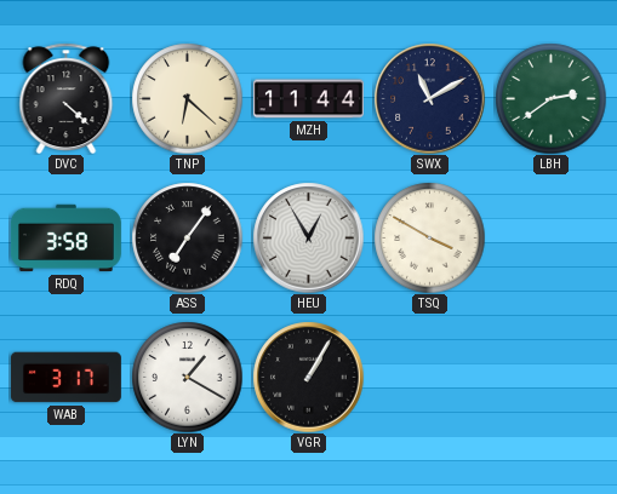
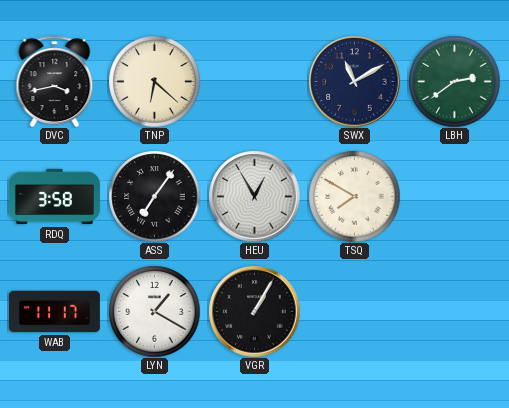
DVC: 4:22 -> 3:43 (55, 81)
MZH: 11:44 -> none (308, 99)
TSQ: 3:50 -> 7:50 (354, 196)
WAB: 3:17 -> 11:17 (54, 312)
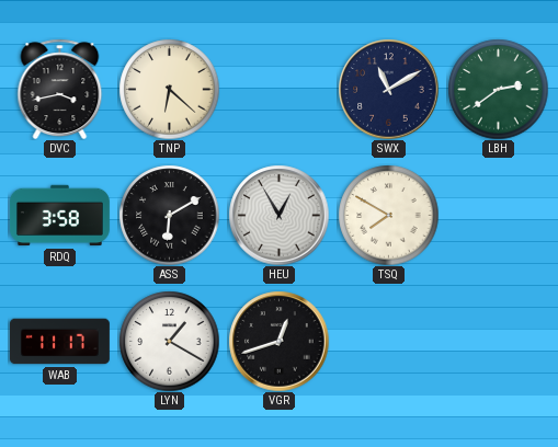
ASS: 7:06 -> 6:10 (169, 215)
VGR: 1:05 -> 12:42 (278, 341)
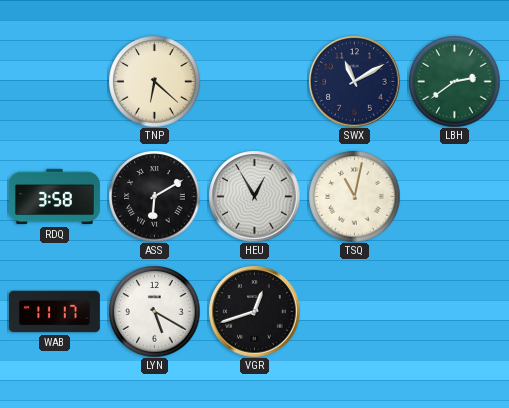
DVC: 3:43 -> none (60, 89)
TSQ: 7:50 -> 11:02 (354, 196)
LYN: 1:20 -> 5:20 (154, 311)
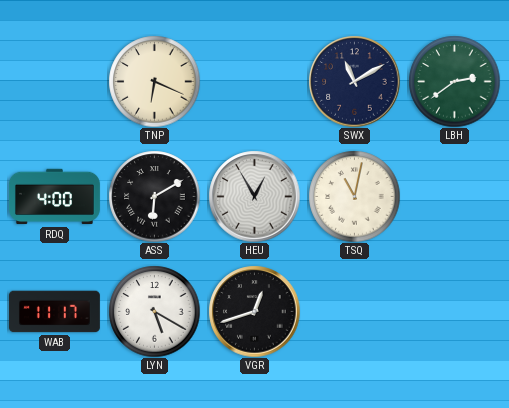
TNP: 6:22 -> 6:19 (154, 81)
RDQ: 3:58 -> 4:00 (54, 197)
